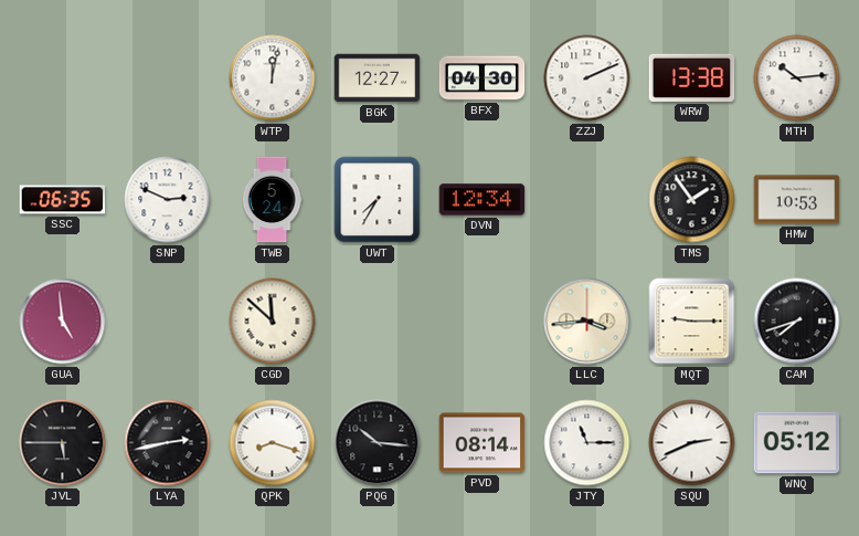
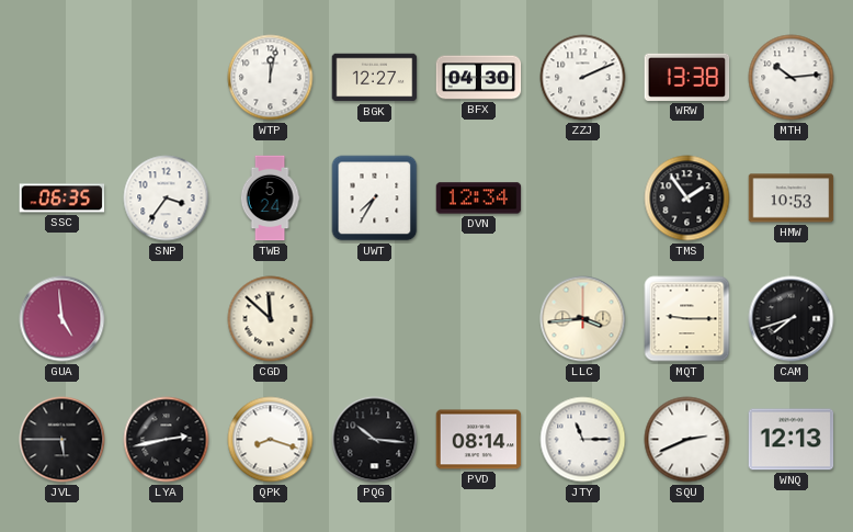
SNP: 2:49 -> 3:36 (167, 199)
WNQ: 05:12 -> 12:13 (792, 440)
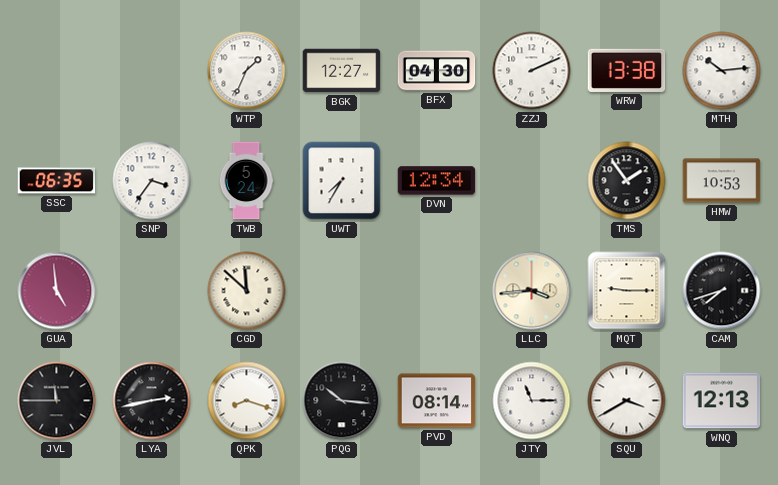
WTP: 12:02 -> 1:34 (247, 71)
JVL: 5:45 -> 11:45 (57, 401)
SQU: 2:41 -> 3:40 (627, 401)
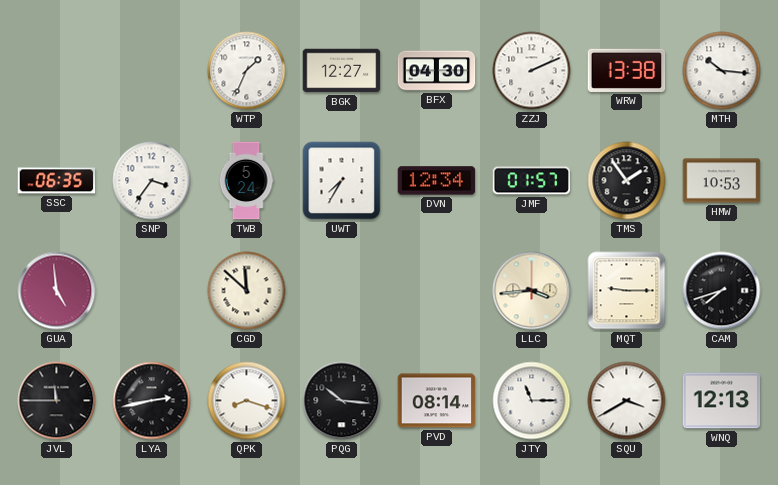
MTH: 10:14 -> 10:16 (722, 71)
JMF: none -> 01:57 (532, 181)
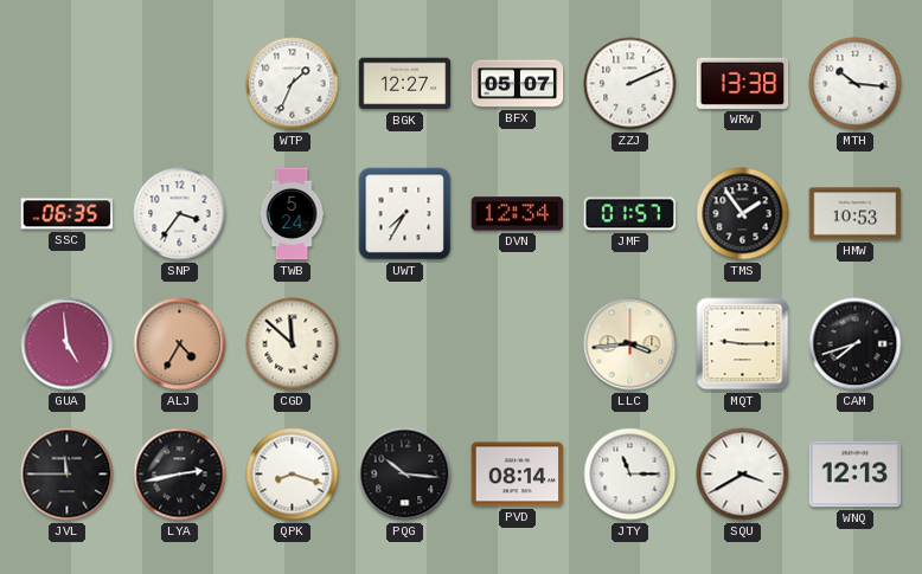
BFX: 04:30 -> 05:07 (518, 84)
ALJ: none -> 4:35 (180, 344)
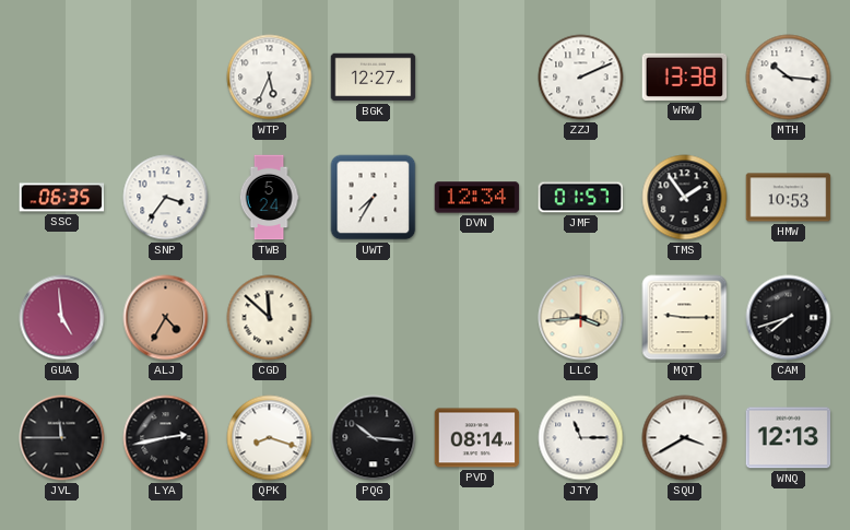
WTP: 1:34 -> 5:34 (270, 78)
BFX: 05:07 -> none (518, 84)
